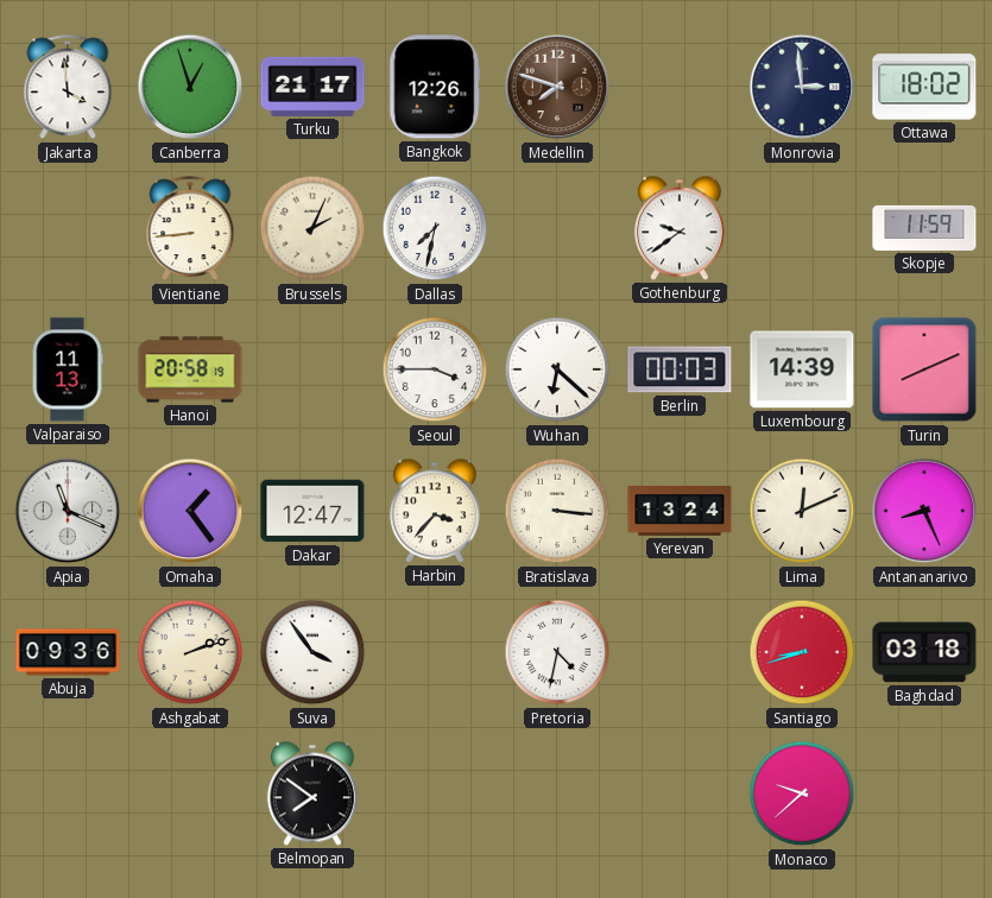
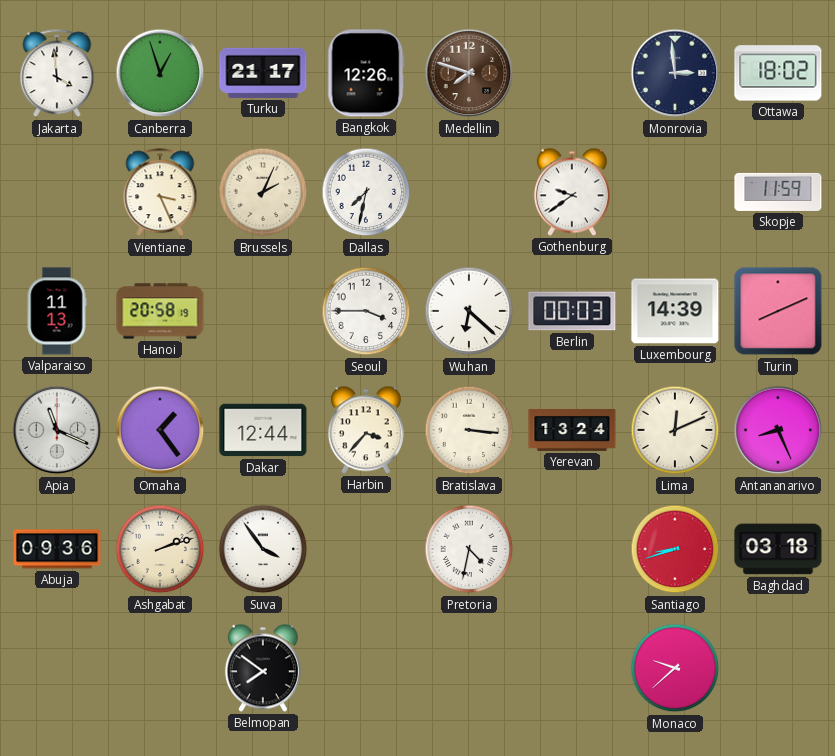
Vientiane: 8:44 -> 3:26 (160, 193)
Dakar: 12:47 -> 12:44 (263, 430)
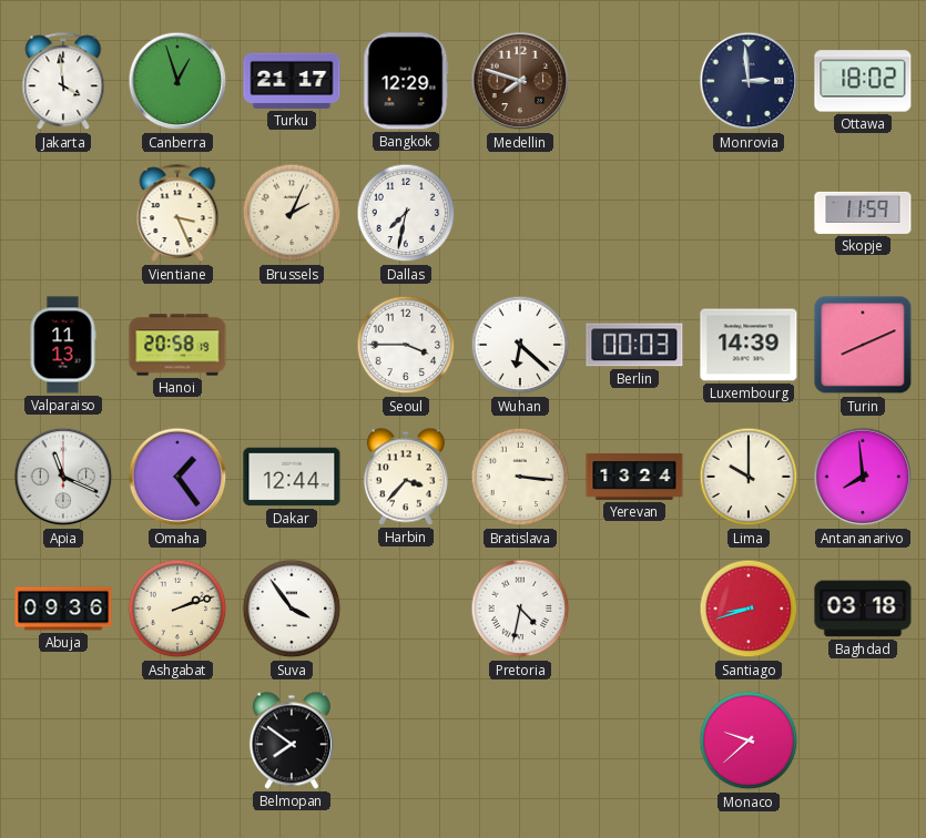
Bangkok: 12:26 -> 12:29 (406, 81)
Gothenburg: 9:39 -> none (572, 192)
Lima: 12:11 -> 10:00 (749, 477)
Antananarivo: 8:26 -> 7:59 (863, 477)
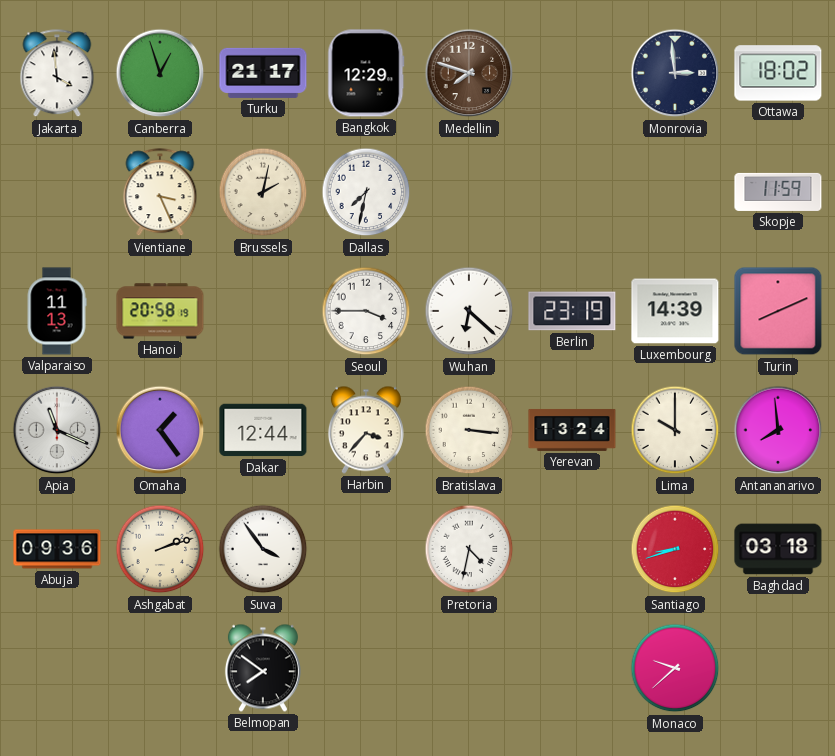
Brussels: 2:04 -> 2:02 (263, 192)
Berlin: 00:03 -> 23:19 (572, 311)
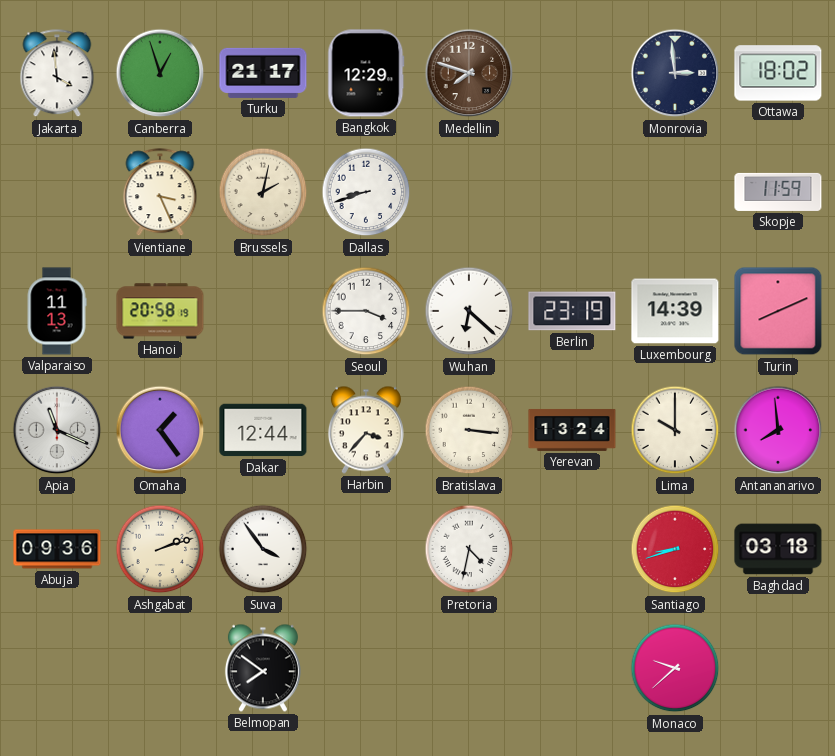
Dallas: 7:32 -> 8:42 (366, 192)
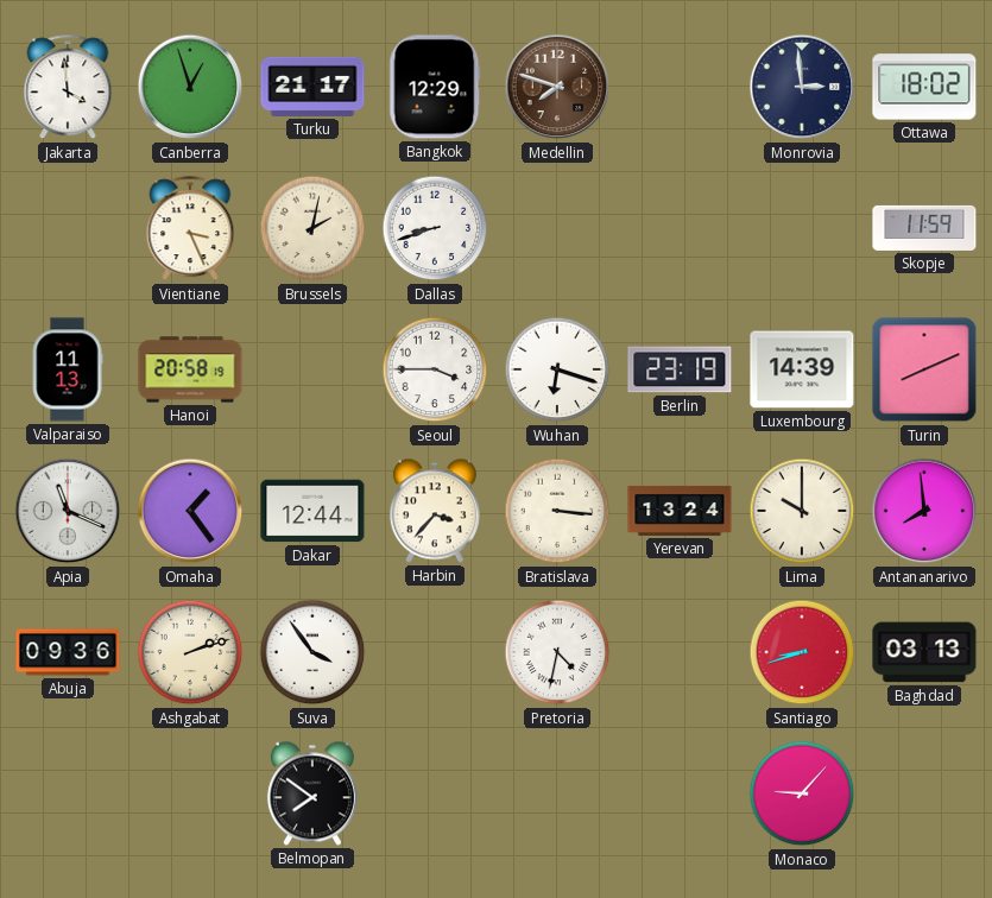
Wuhan: 6:22 -> 6:18 (557, 369)
Baghdad: 03:18 -> 03:13 (924, 652)
Monaco: 9:38 -> 9:07 (802, 793)
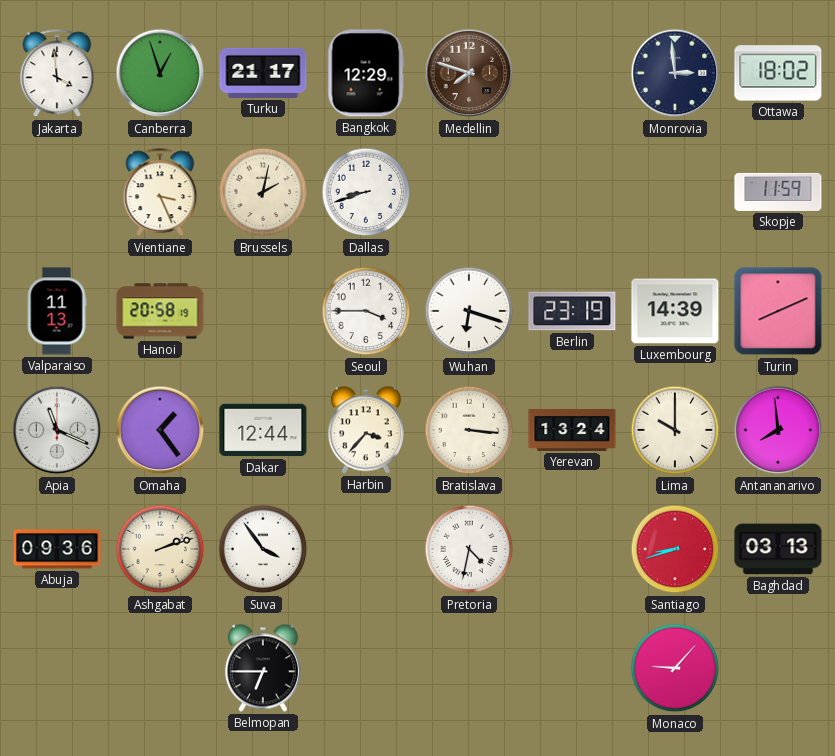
Belmopan: 7:51 -> 6:45 (263, 668)
